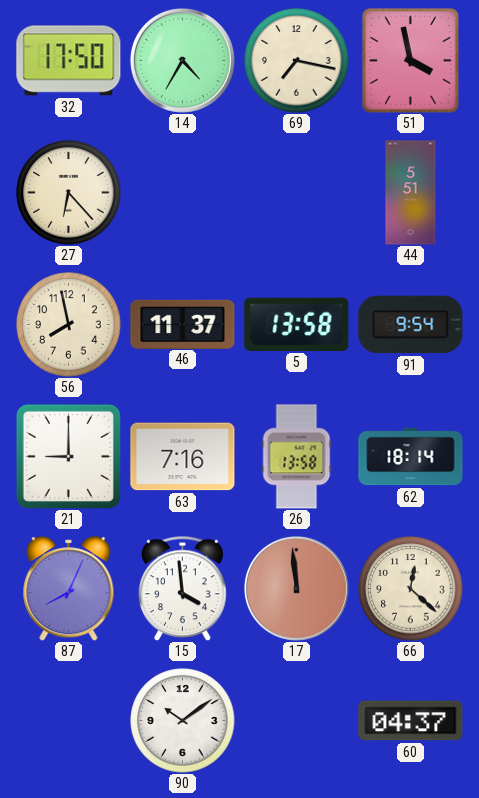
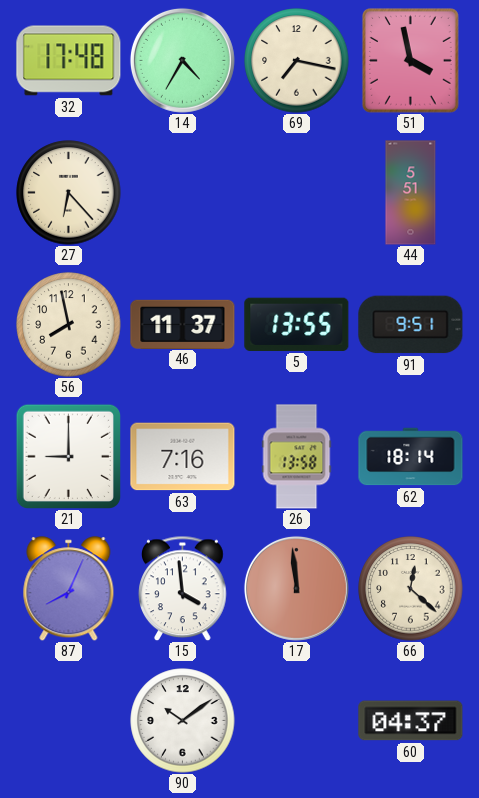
32: 17:50 -> 17:48 (69, 61)
5: 13:58 -> 13:55 (297, 324)
91: 9:54 -> 9:51 (411, 325)
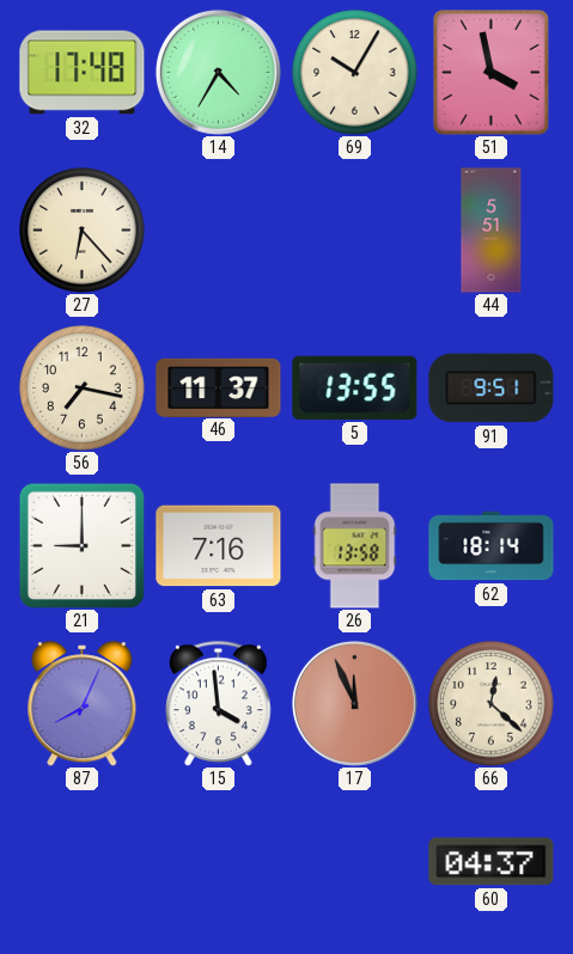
69: 7:17 -> 10:05 (355, 73)
56: 7:58 -> 7:17 (83, 389)
17: 11:59 -> 11:56 (354, 703)
90: 10:09 -> none (183, 721)
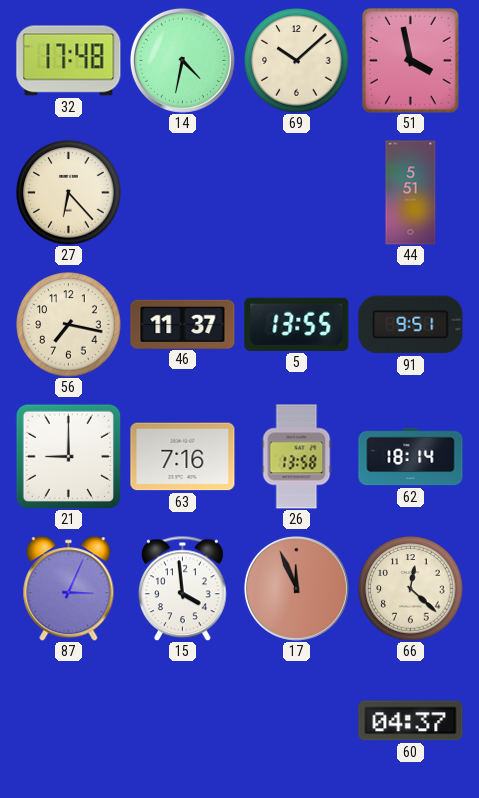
14: 4:35 -> 4:32 (182, 60)
69: 10:05 -> 10:08 (297, 61)
87: 8:04 -> 3:04 (69, 589)
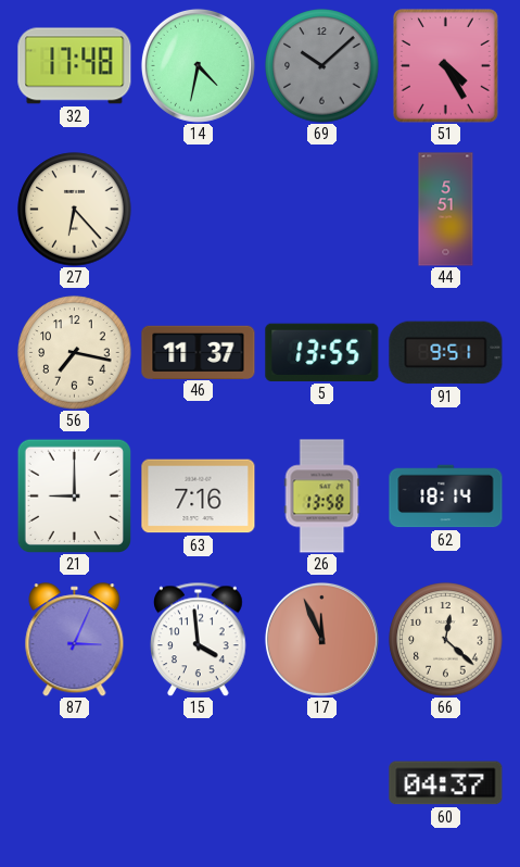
69 dial: cream -> grey (322, 66)
51: 3:58 -> 4:25 (445, 66)
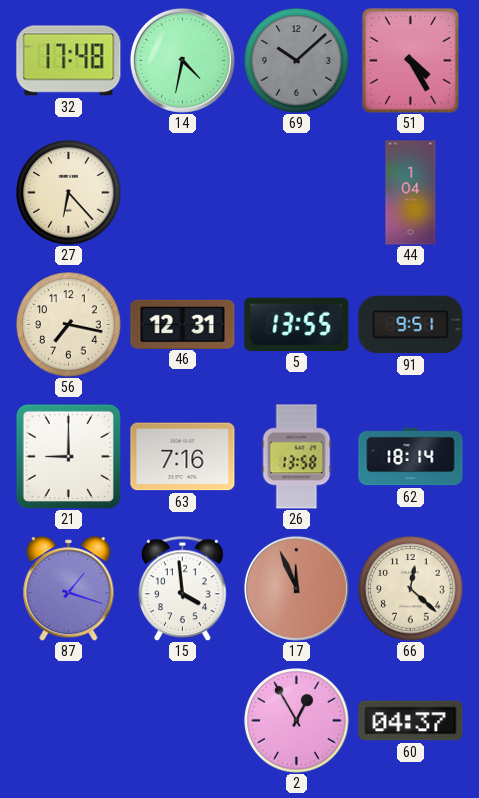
44: 5:51 -> 1:04 (411, 193)
46: 11:37 -> 12:31 (183, 324)
87: 3:04 -> 1:18 (69, 589)
2: none -> 12:55 (297, 721)
